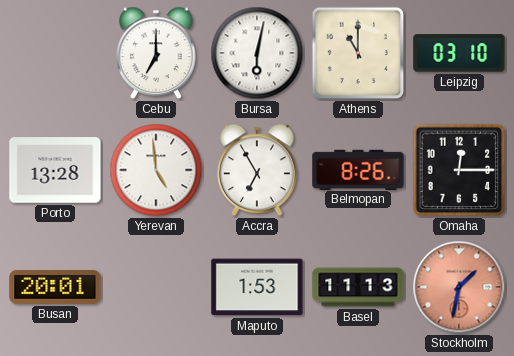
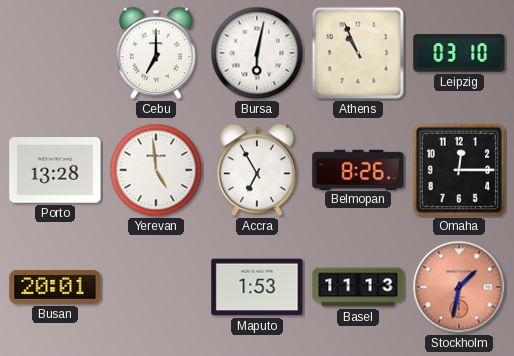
Athens: 11:00 -> 10:56 (358, 53)
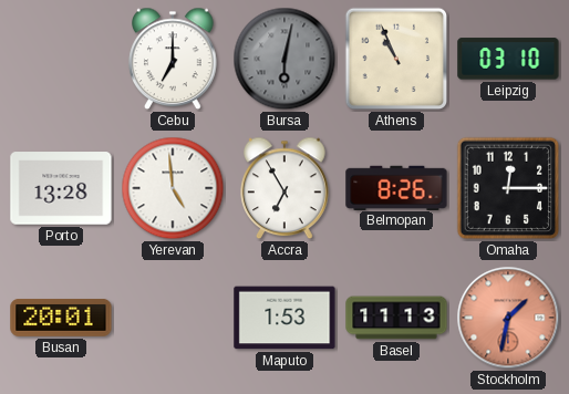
Bursa dial: white -> grey (284, 59)
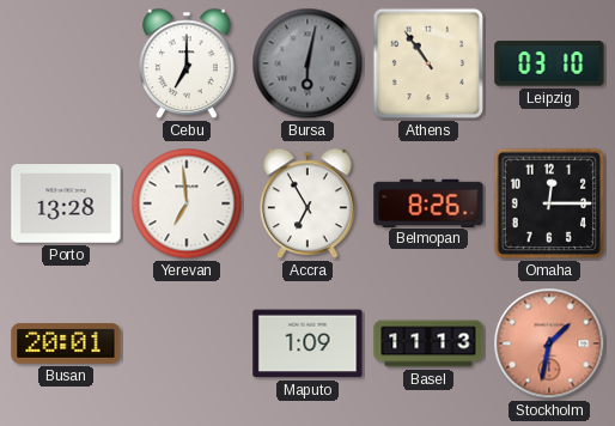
Athens: 10:56 -> 10:54 (428, 63)
Yerevan: 4:59 -> 6:59 (187, 203)
Maputo: 1:53 -> 1:09 (307, 343)
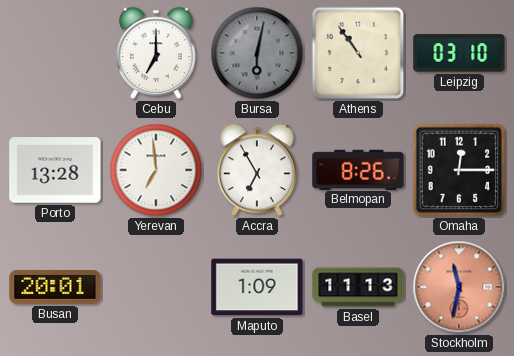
Stockholm: 1:32 -> 11:32 (459, 287)
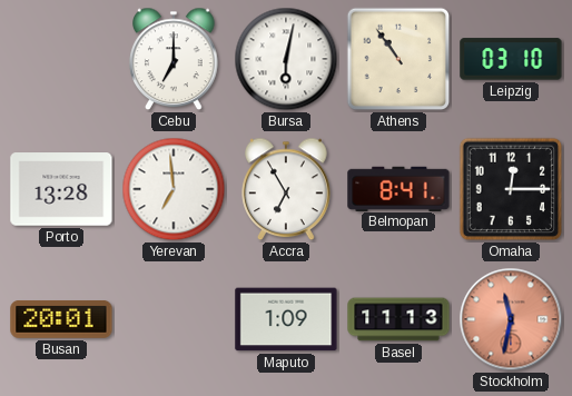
Bursa dial: grey -> white (286, 59)
Belmopan: 8:26 -> 8:41 (398, 188)
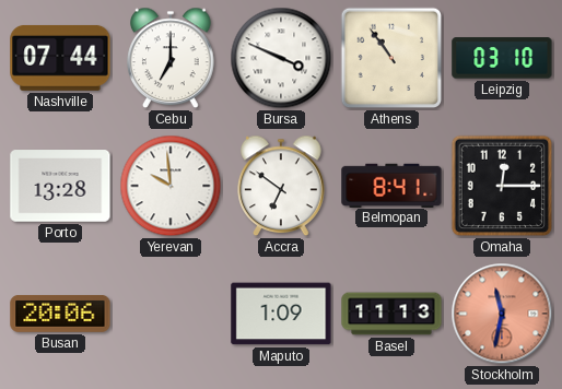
Nashville: none -> 07:44 (60, 58)
Bursa: 6:02 -> 3:49 (281, 58)
Yerevan: 6:59 -> 9:59 (171, 186)
Accra: 6:55 -> 6:51 (281, 186)
Busan: 20:01 -> 20:06 (60, 315)
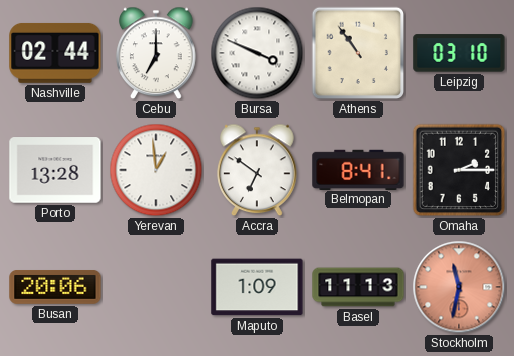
Nashville: 07:44 -> 02:44 (55, 53)
Yerevan: 9:59 -> 12:59 (156, 170)
Omaha: 12:15 -> 2:15 (459, 170)
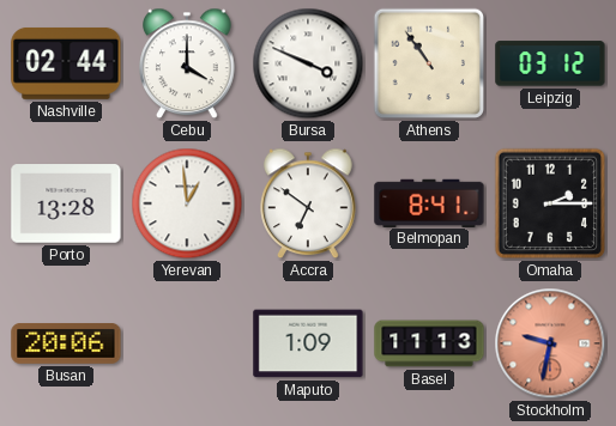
Cebu: 7:00 -> 4:00 (187, 63)
Leipzig: 03:10 -> 03:12 (550, 63)
Stockholm: 11:32 -> 9:32 (550, 343)
